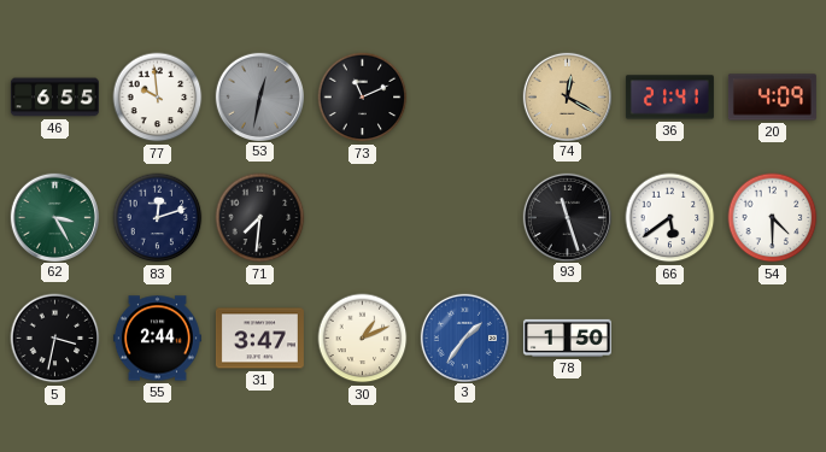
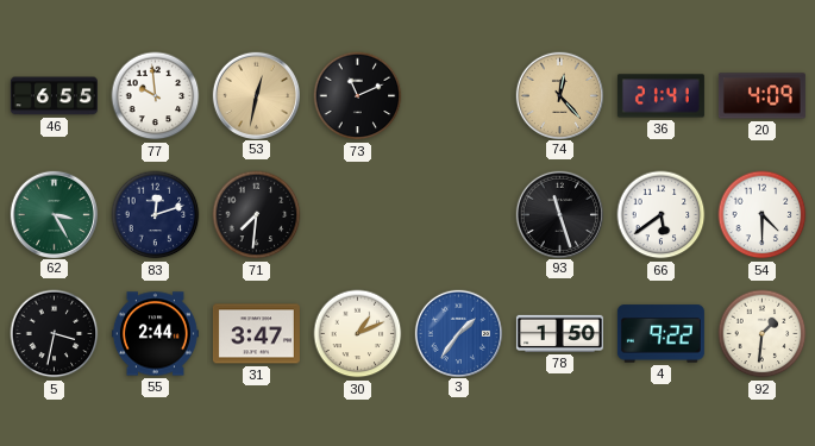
53 dial: grey -> champagne (256, 95)
74: 12:20 -> 12:23 (559, 95)
4: none -> 9:22 (660, 334)
92: none -> 1:31 (763, 334)
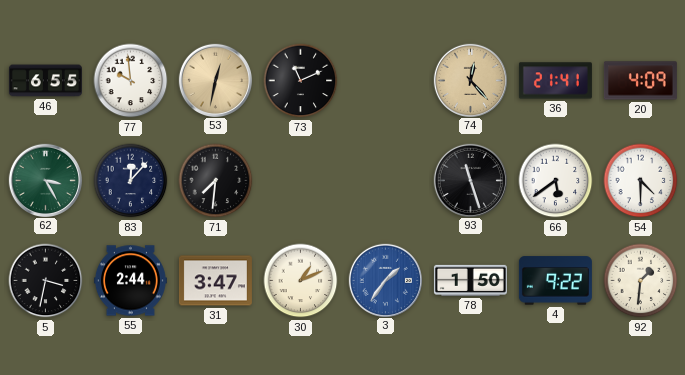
83: 12:12 -> 12:07 (131, 181)
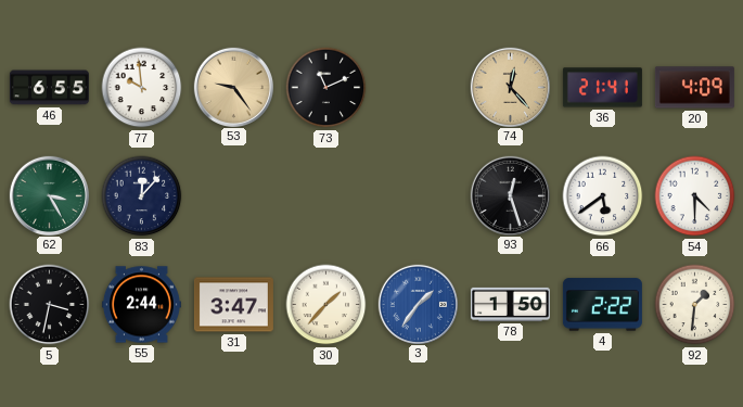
53: 12:32 -> 9:24 (233, 87)
71: 7:31 -> none (216, 181)
93: 11:27 -> 12:27 (510, 195)
30: 1:11 -> 1:37 (326, 305)
4: 9:22 -> 2:22 (602, 305)
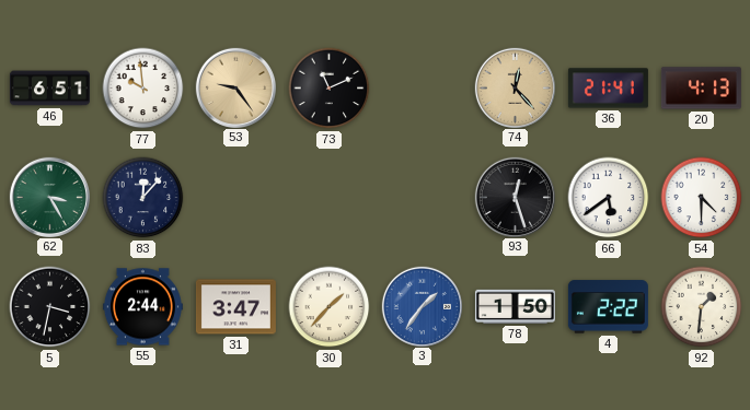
46: 6:55 -> 6:51 (49, 89)
20: 4:09 -> 4:13 (701, 89)
